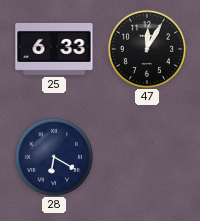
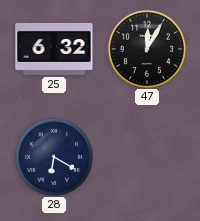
25: 6:33 -> 6:32 (54, 49)
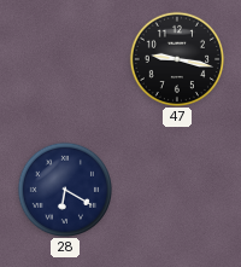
25: 6:32 -> none (54, 49)
47: 12:05 -> 9:17 (176, 58)
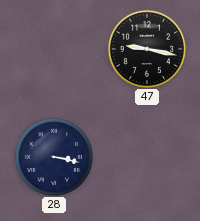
28: 6:20 -> 3:17 (53, 156)
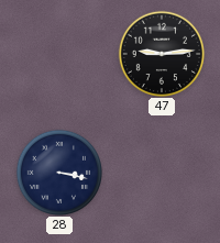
47: 9:17 -> 9:14 (161, 53)
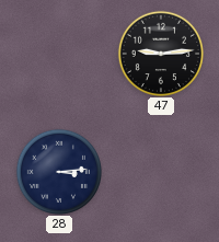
28: 3:17 -> 3:14 (58, 171)
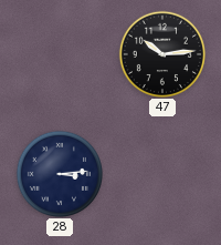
47: 9:14 -> 10:14 (161, 53)
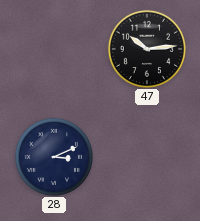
28: 3:14 -> 3:11 (53, 156)
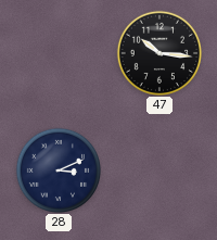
47: 10:14 -> 10:16 (158, 52)
